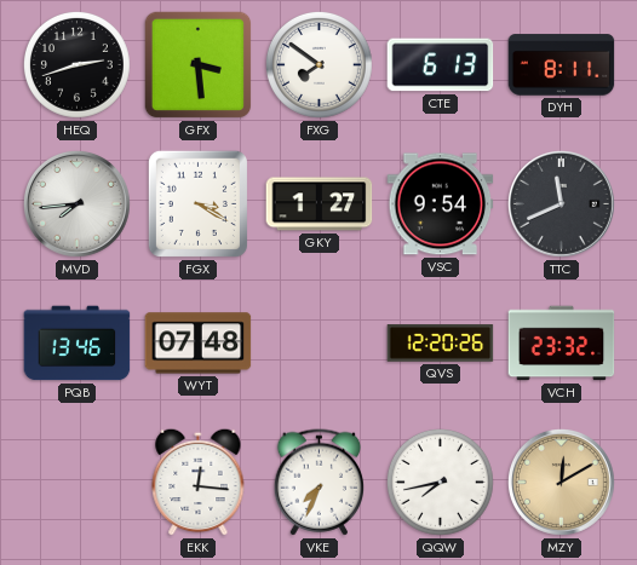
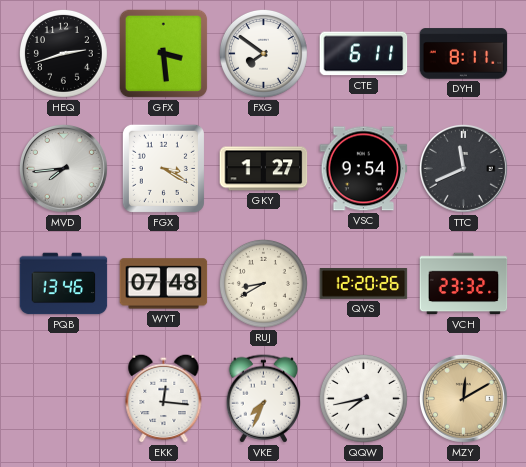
CTE: 6:13 -> 6:11 (364, 54)
RUJ: none -> 8:40 (263, 283)
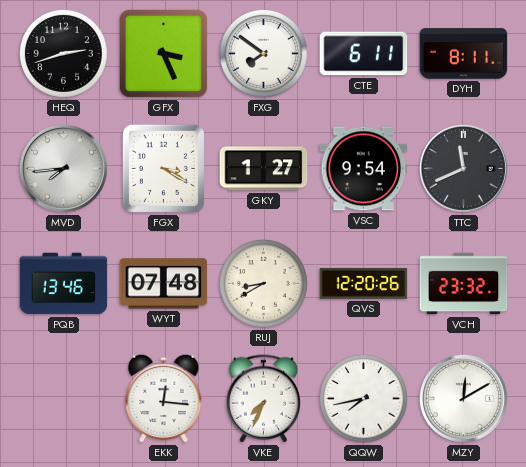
GFX: 3:29 -> 3:26 (164, 54)
MZY dial: champagne -> white (464, 399)
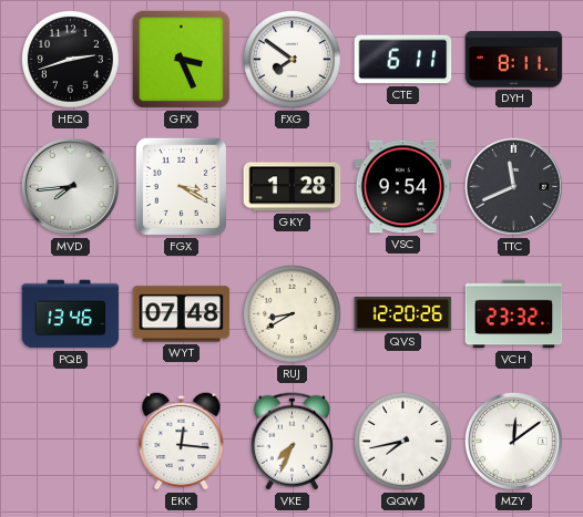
GKY: 1:27 -> 1:28 (293, 187)
MZY: 12:10 -> 12:09 (514, 442)
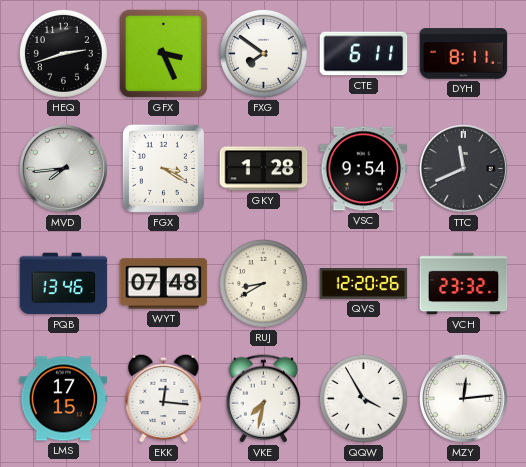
LMS: none -> 17:15 (64, 399)
VKE: 7:34 -> 7:32 (263, 399)
QQW: 7:43 -> 3:55 (363, 398)
MZY: 12:09 -> 12:14 (464, 399)
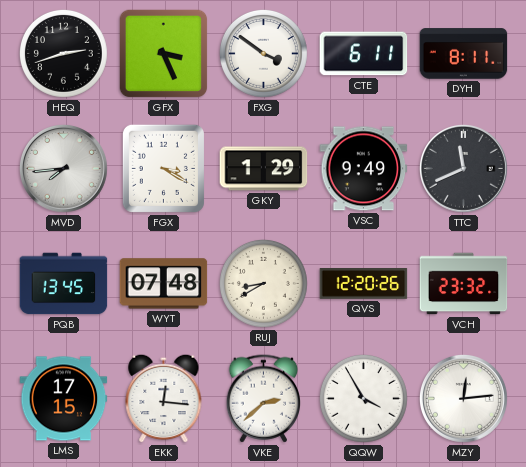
FXG: 7:51 -> 3:51 (263, 53)
GKY: 1:28 -> 1:29 (264, 169)
VSC: 9:54 -> 9:49 (364, 169)
PQB: 13:46 -> 13:45 (64, 284)
VKE: 7:32 -> 2:38 (263, 399)
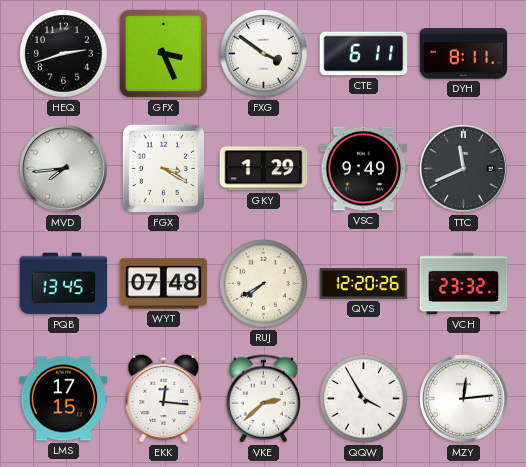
RUJ: 8:40 -> 7:40 (263, 283)
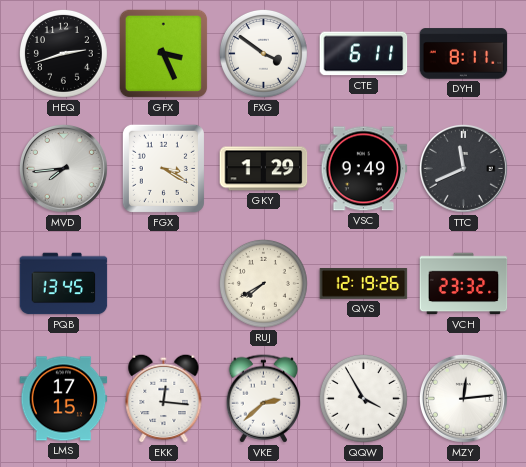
WYT: 07:48 -> none (164, 284)
QVS: 12:20 -> 12:19 (364, 284)
